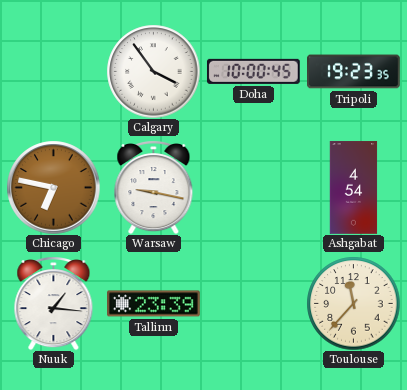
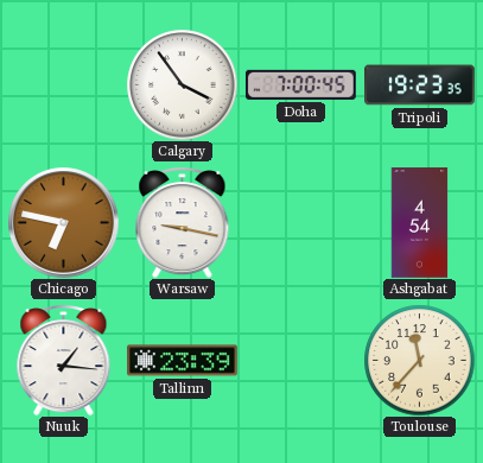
Doha: 10:00 -> 7:00 (300, 84)
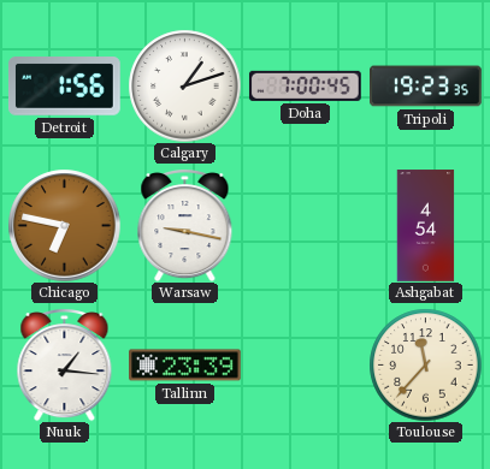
Detroit: none -> 1:56 (64, 87)
Calgary: 3:54 -> 1:12 (184, 85)
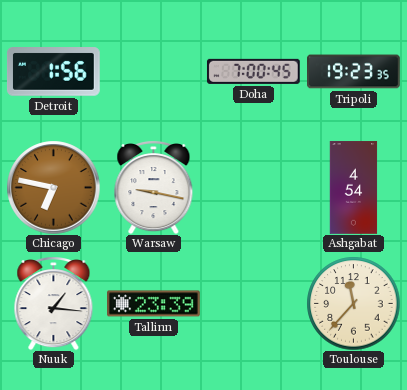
Calgary: 1:12 -> none (184, 85)
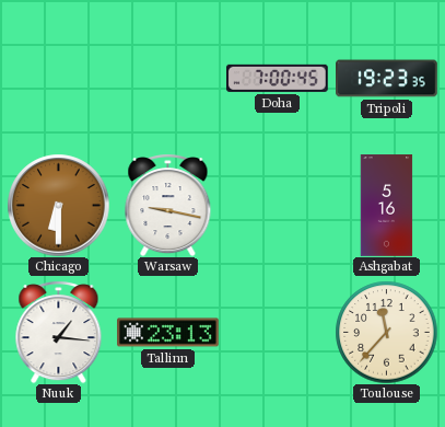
Detroit: 1:56 -> none (53, 72)
Chicago: 6:47 -> 6:30 (58, 205)
Ashgabat: 4:54 -> 5:16 (387, 206)
Tallinn: 23:39 -> 23:13 (168, 333)
